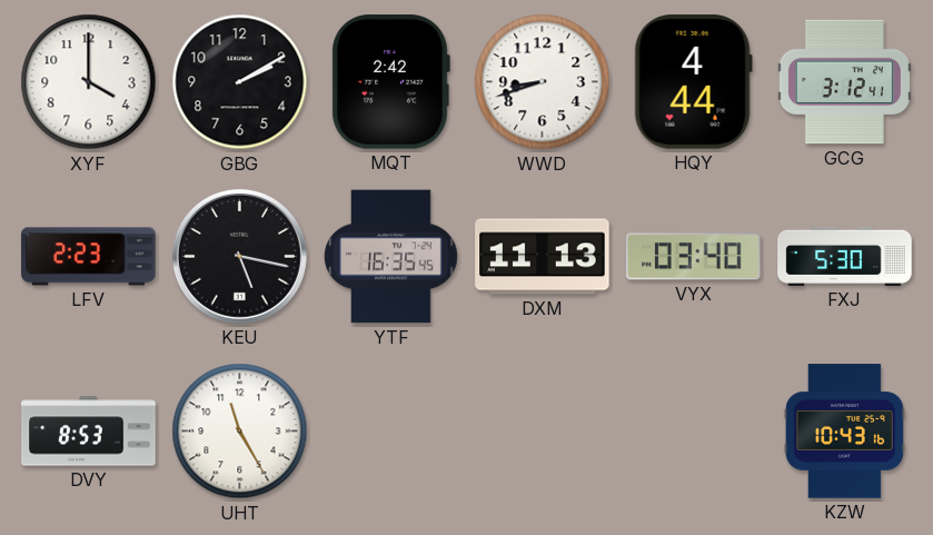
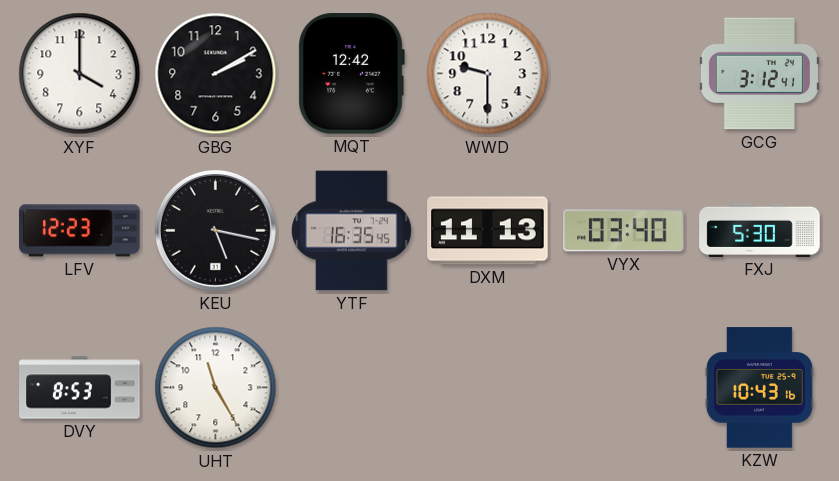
MQT: 2:42 -> 12:42 (351, 74)
WWD: 8:42 -> 9:30 (488, 74)
HQY: 4:44 -> none (693, 82)
LFV: 2:23 -> 12:23 (80, 231)
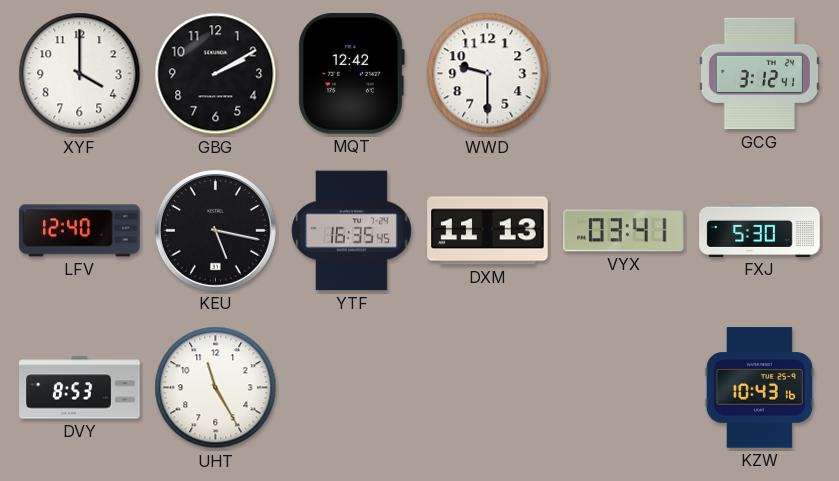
LFV: 12:23 -> 12:40 (80, 231)
VYX: 03:40 -> 03:41 (624, 231)
